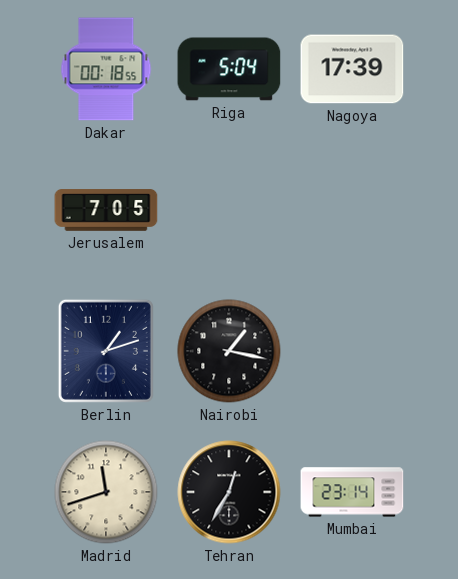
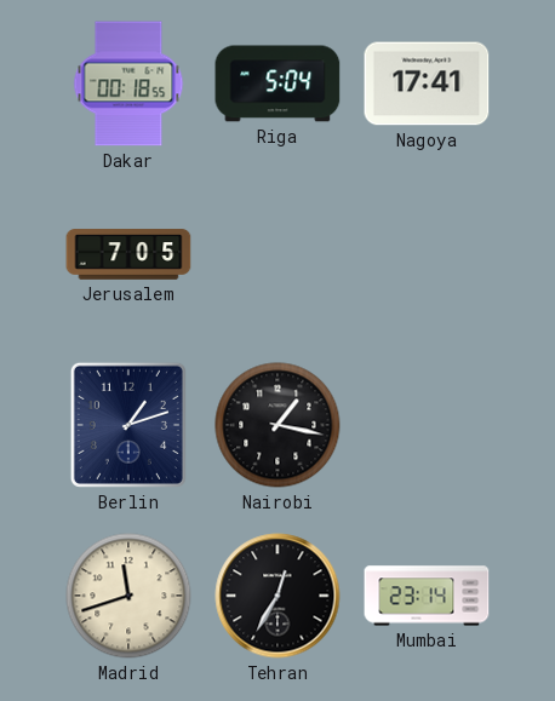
Nagoya: 17:39 -> 17:41 (427, 84)
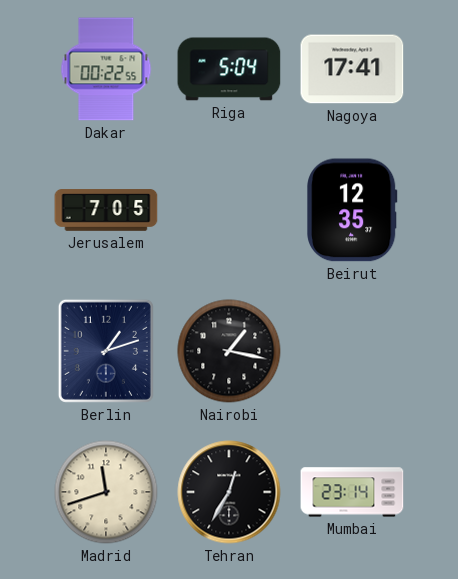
Dakar: 00:18 -> 00:22 (106, 69)
Beirut: none -> 12:35 (353, 210)
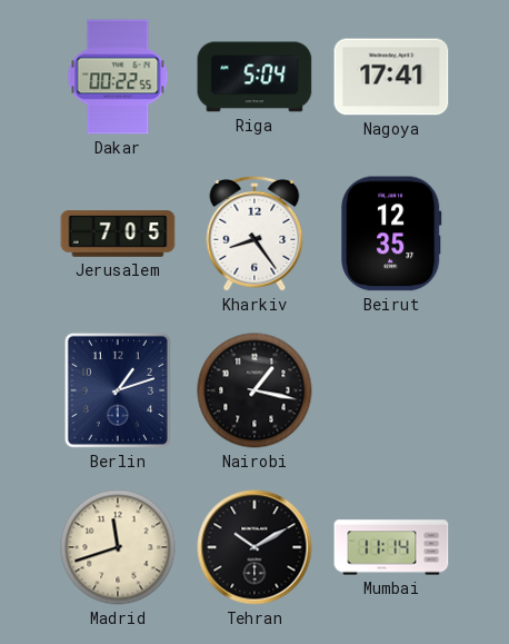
Kharkiv: none -> 8:24 (255, 234)
Tehran: 12:35 -> 10:10 (255, 547)
Mumbai: 23:14 -> 11:14 (391, 547)
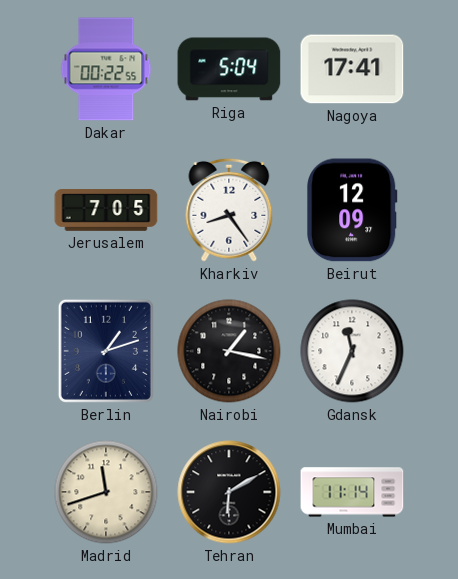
Beirut: 12:35 -> 12:09 (353, 210)
Gdansk: none -> 11:34 (352, 351)
Tehran: 10:10 -> 6:10 (229, 492)
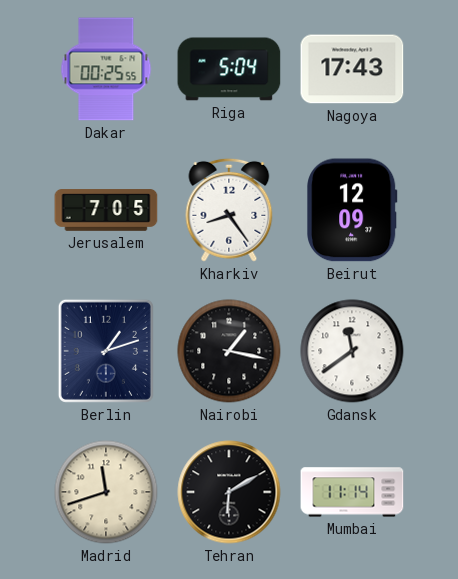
Dakar: 00:22 -> 00:25 (106, 69)
Nagoya: 17:41 -> 17:43 (352, 69)
Gdansk: 11:34 -> 11:39 (352, 351)
